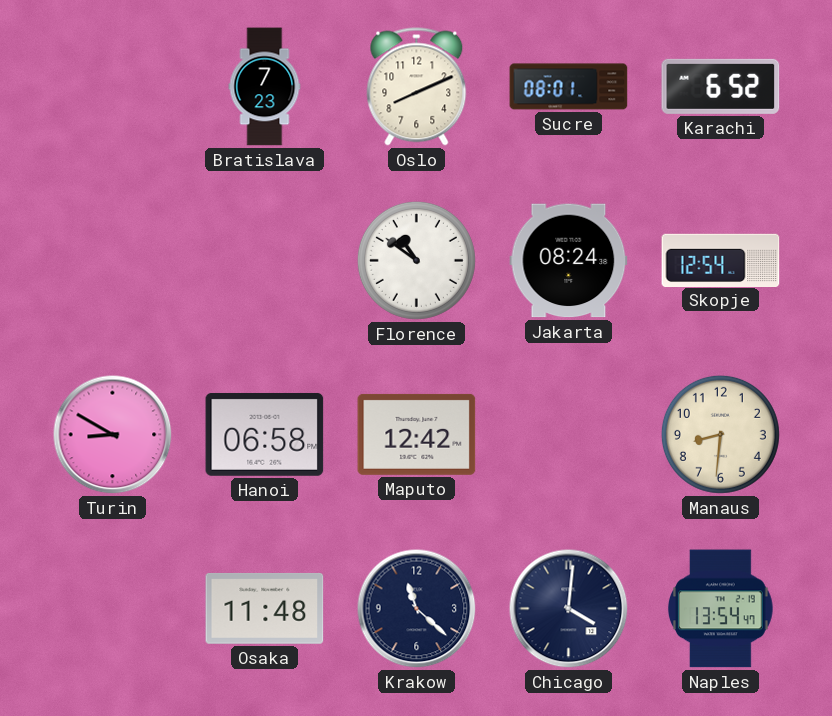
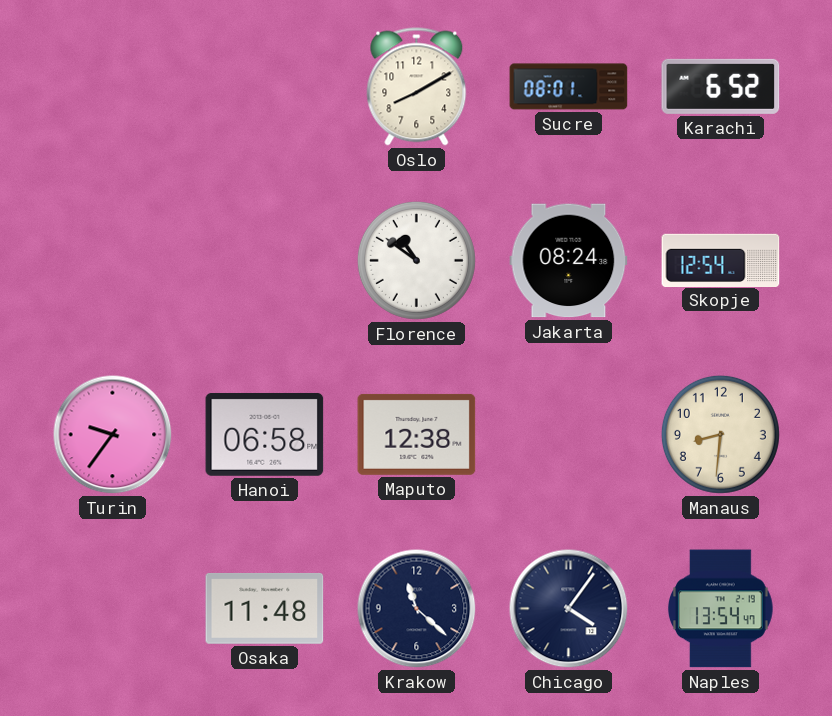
Bratislava: 7:23 -> none (265, 87)
Oslo: 8:11 -> 8:10 (417, 87)
Turin: 8:50 -> 9:36 (113, 435)
Maputo: 12:42 -> 12:38 (417, 434)
Chicago: 4:01 -> 4:06 (569, 609)
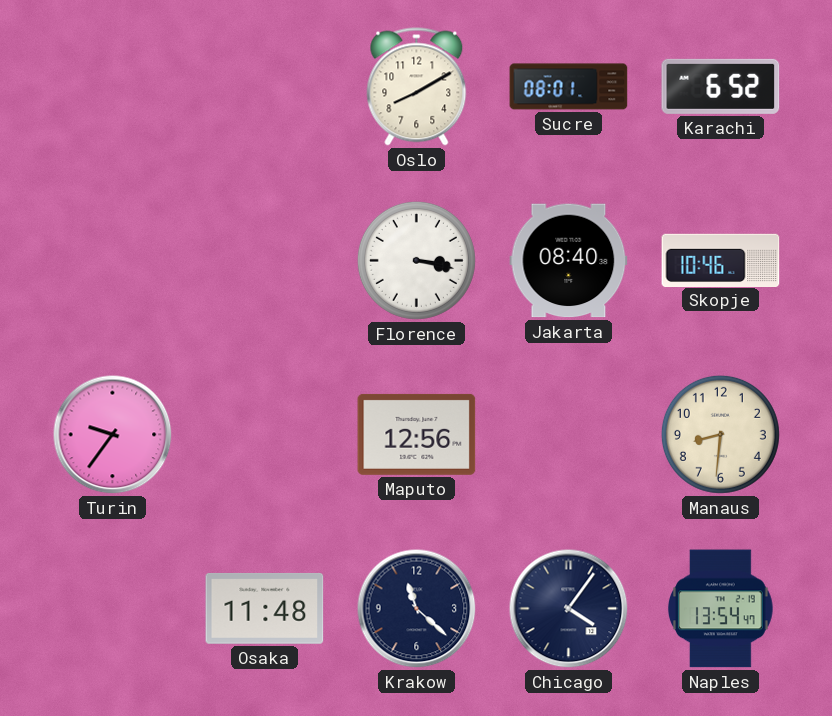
Florence: 10:51 -> 3:17 (416, 260)
Jakarta: 08:24 -> 08:40 (569, 261)
Skopje: 12:54 -> 10:46 (721, 260)
Hanoi: 06:58 -> none (265, 434)
Maputo: 12:38 -> 12:56 (417, 434)
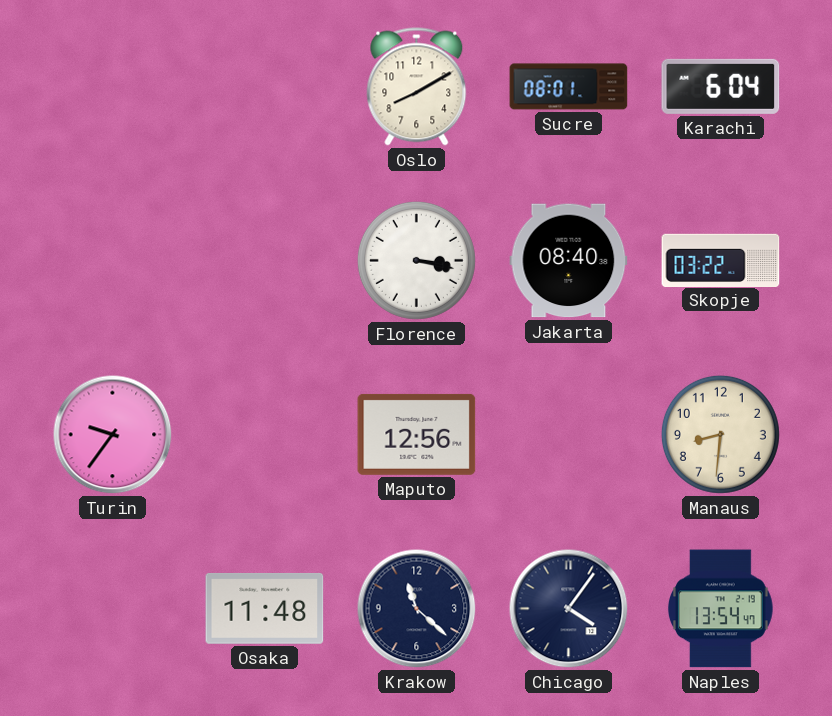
Karachi: 6:52 -> 6:04 (721, 86)
Skopje: 10:46 -> 03:22 (721, 260)
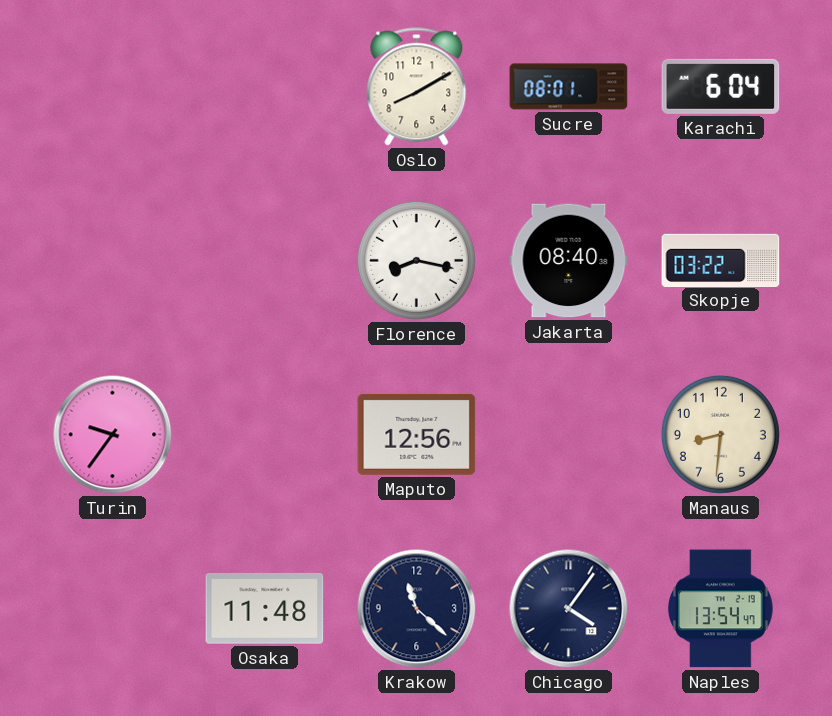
Florence: 3:17 -> 8:17 (416, 260)
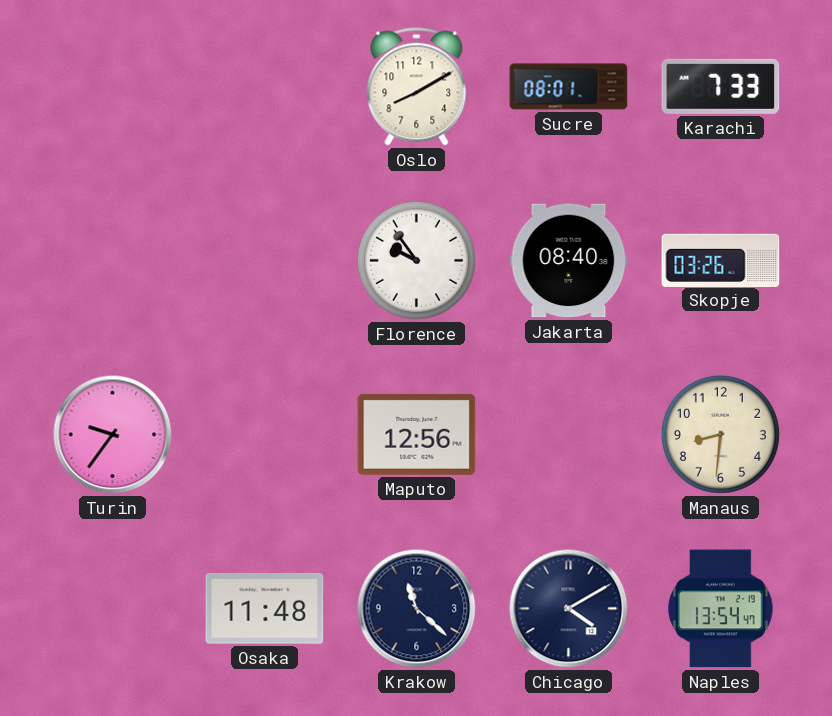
Karachi: 6:04 -> 7:33 (721, 86)
Florence: 8:17 -> 9:54 (416, 260)
Skopje: 03:22 -> 03:26 (721, 260)
Chicago: 4:06 -> 4:10 (569, 609)
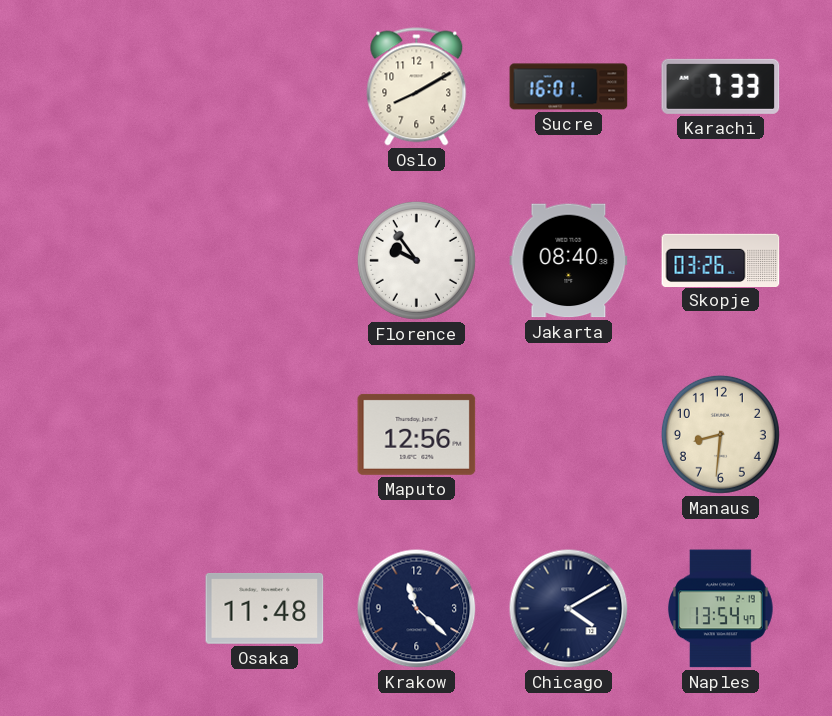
Sucre: 08:01 -> 16:01 (569, 87)
Turin: 9:36 -> none (113, 435)
